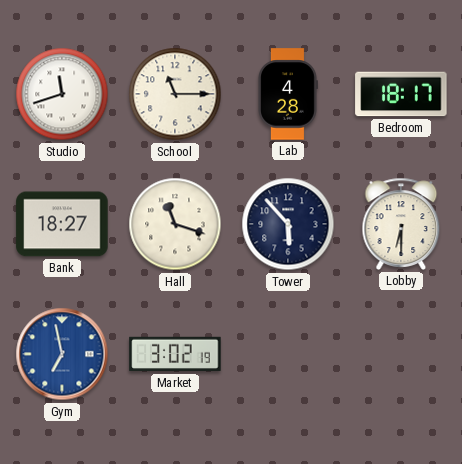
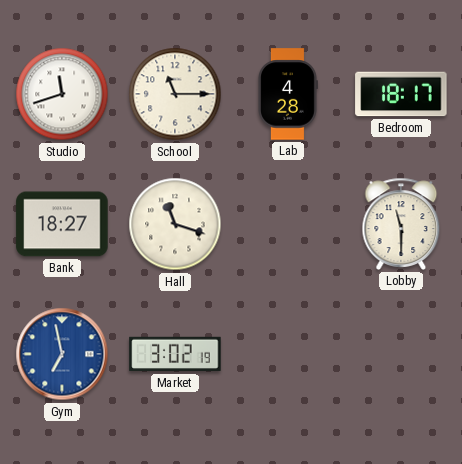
Tower: 5:53 -> none (288, 224)
Lobby: 6:30 -> 11:30 (401, 224)
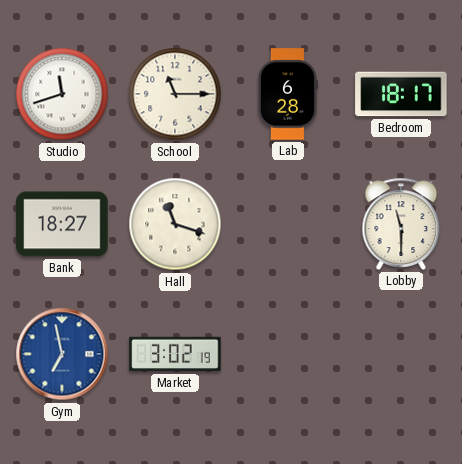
Lab: 4:28 -> 6:28 (288, 94)
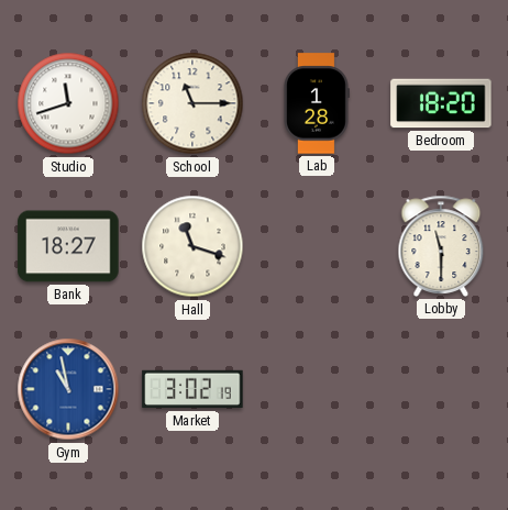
Lab: 6:28 -> 1:28 (317, 103)
Bedroom: 18:17 -> 18:20 (441, 103)
Gym: 6:58 -> 10:58 (68, 389)
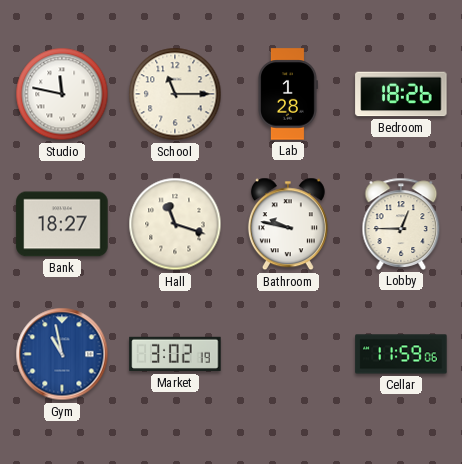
Studio: 11:42 -> 11:47 (62, 94)
Bedroom: 18:20 -> 18:26 (401, 94)
Bathroom: none -> 9:47 (288, 224)
Lobby: 11:30 -> 12:45 (401, 224)
Cellar: none -> 11:59 (401, 354)
